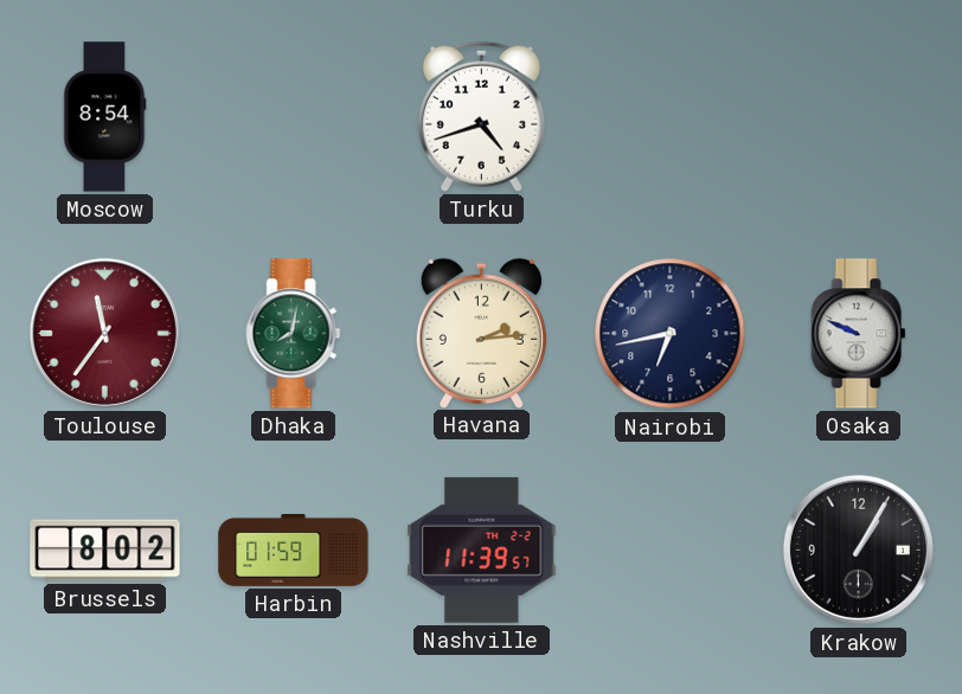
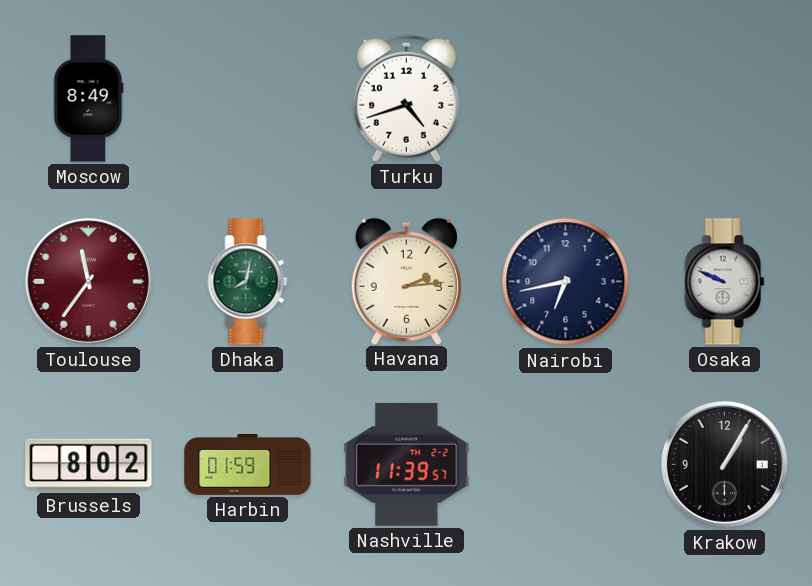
Moscow: 8:54 -> 8:49 (89, 99)
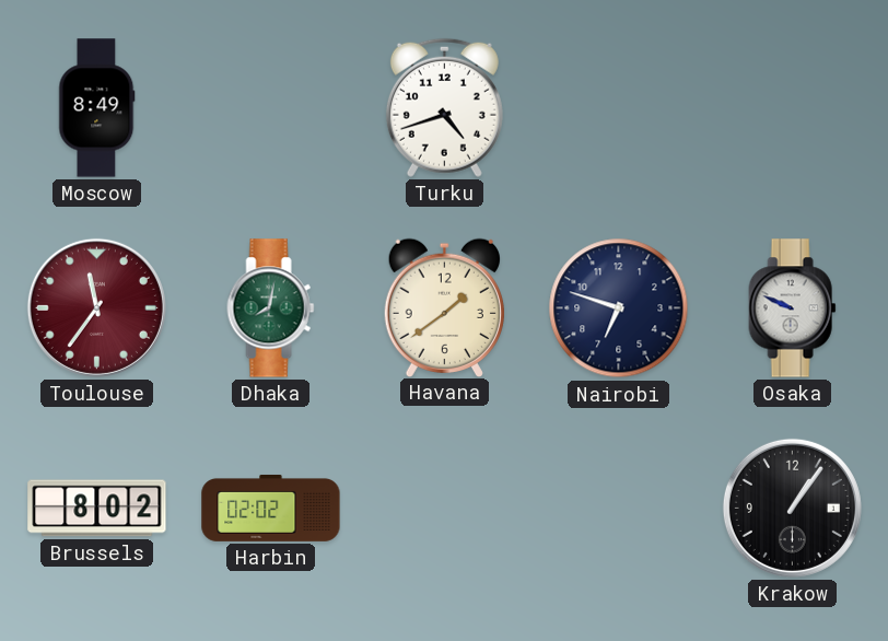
Havana: 2:14 -> 1:39 (444, 307)
Nairobi: 6:43 -> 6:48 (619, 308)
Harbin: 01:59 -> 02:02 (271, 508)
Nashville: 11:39 -> none (407, 464)
Krakow: 1:05 -> 1:06 (792, 508)
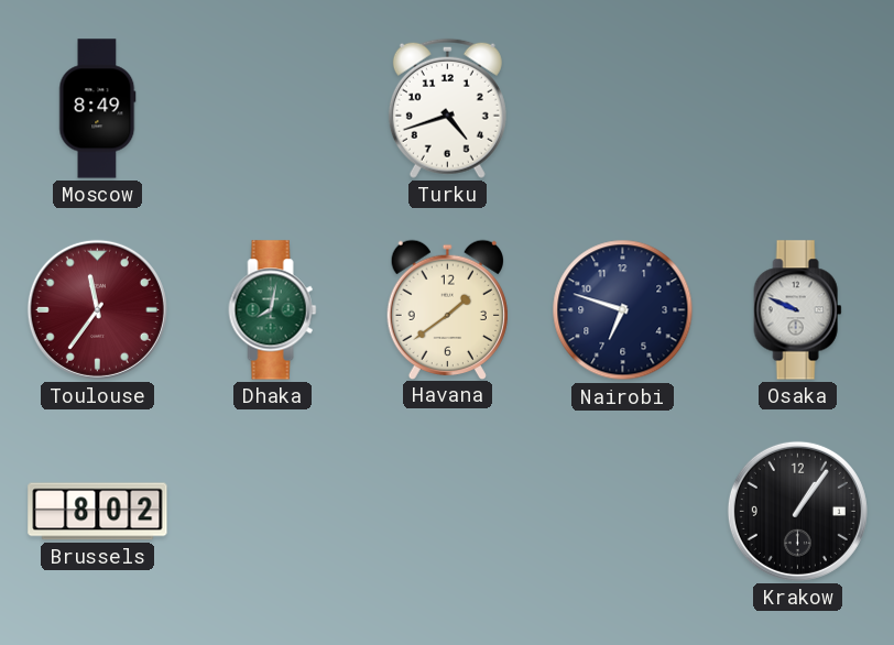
Harbin: 02:02 -> none (271, 508)
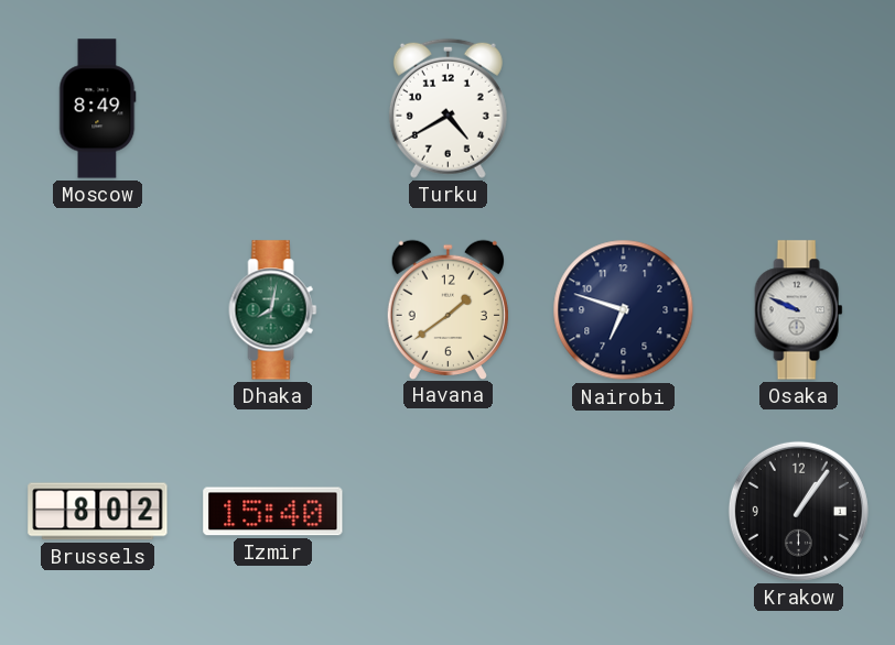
Turku: 4:42 -> 4:40 (447, 108)
Toulouse: 11:36 -> none (97, 309)
Izmir: none -> 15:40 (273, 512)
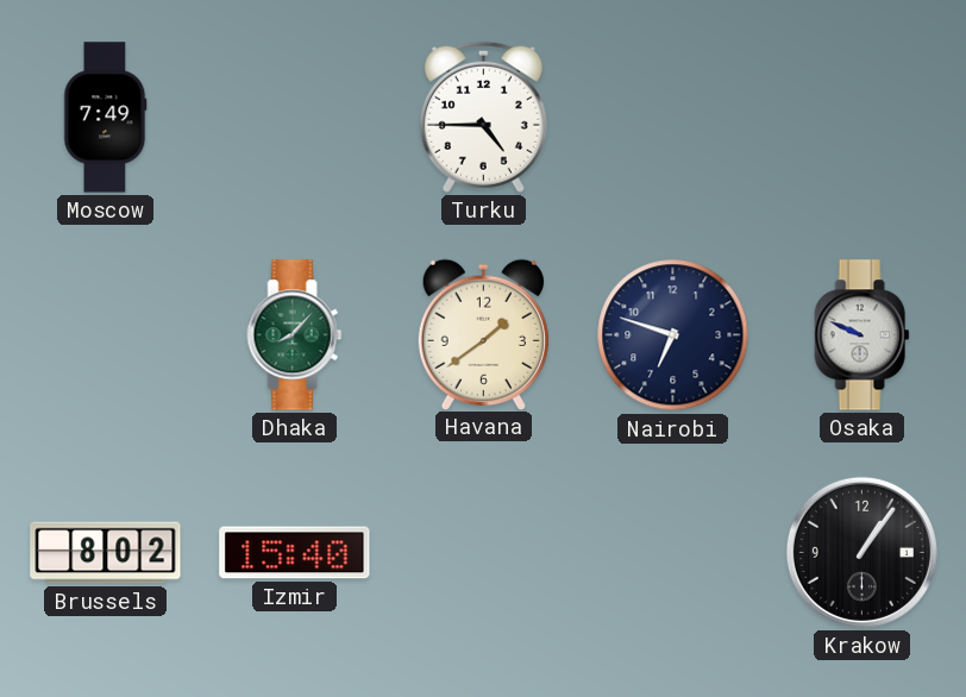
Moscow: 8:49 -> 7:49 (106, 118)
Turku: 4:40 -> 4:45 (483, 117)
Dhaka: 8:02 -> 8:07 (295, 335)
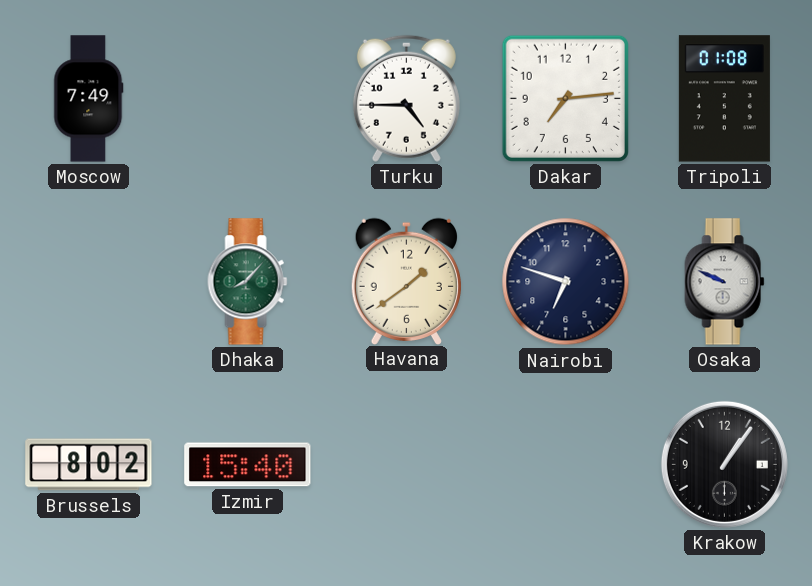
Dakar: none -> 7:14 (565, 98)
Tripoli: none -> 01:08 (724, 99)
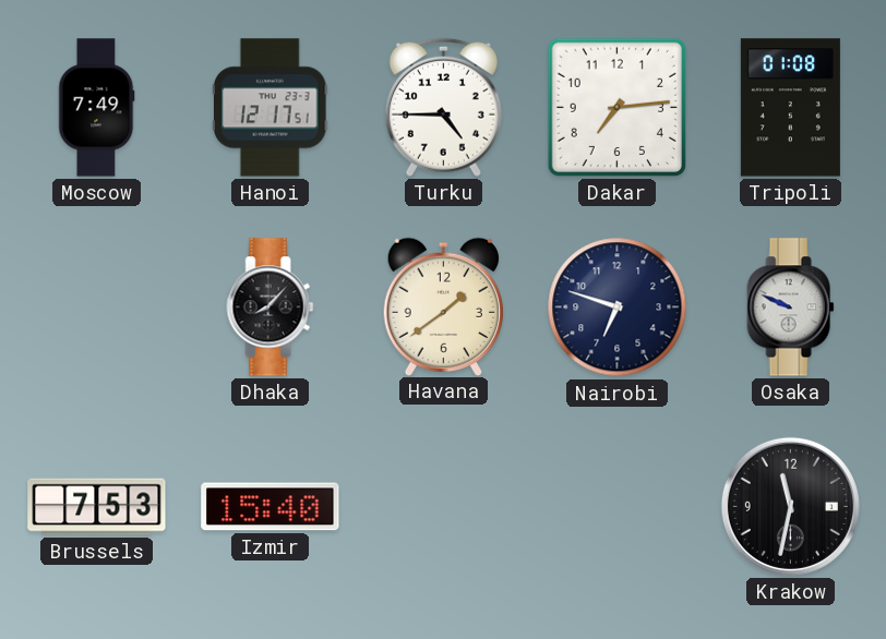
Hanoi: none -> 12:17 (270, 108)
Dhaka dial: green -> black (271, 308)
Brussels: 8:02 -> 7:53 (97, 507)
Krakow: 1:06 -> 11:32 (790, 506)
